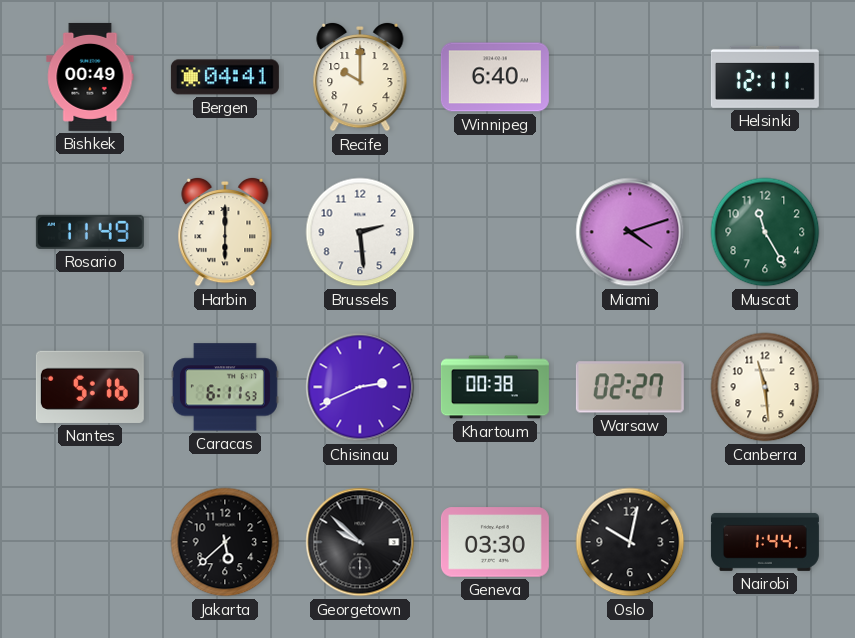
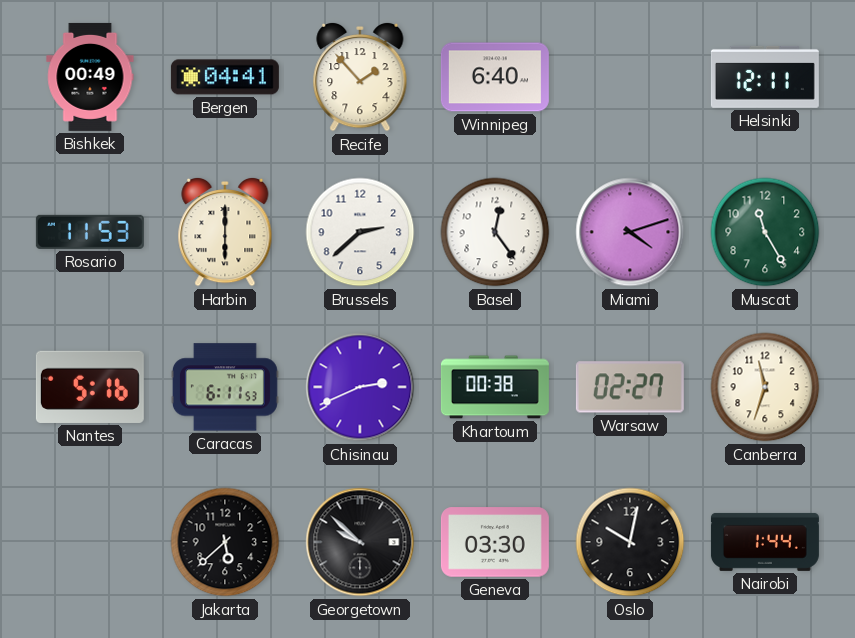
Recife: 10:00 -> 1:53 (360, 77)
Rosario: 11:49 -> 11:53 (90, 232)
Brussels: 2:29 -> 2:38 (360, 232)
Basel: none -> 12:24 (495, 232)
Canberra: 11:29 -> 11:33 (765, 387)
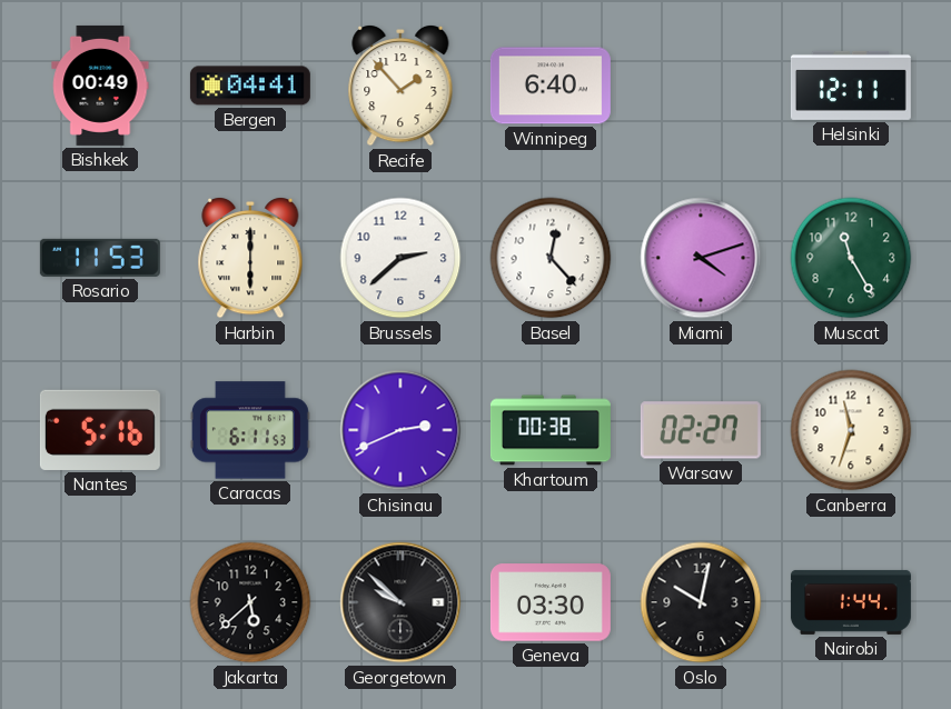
Basel: 12:24 -> 12:23 (551, 258)
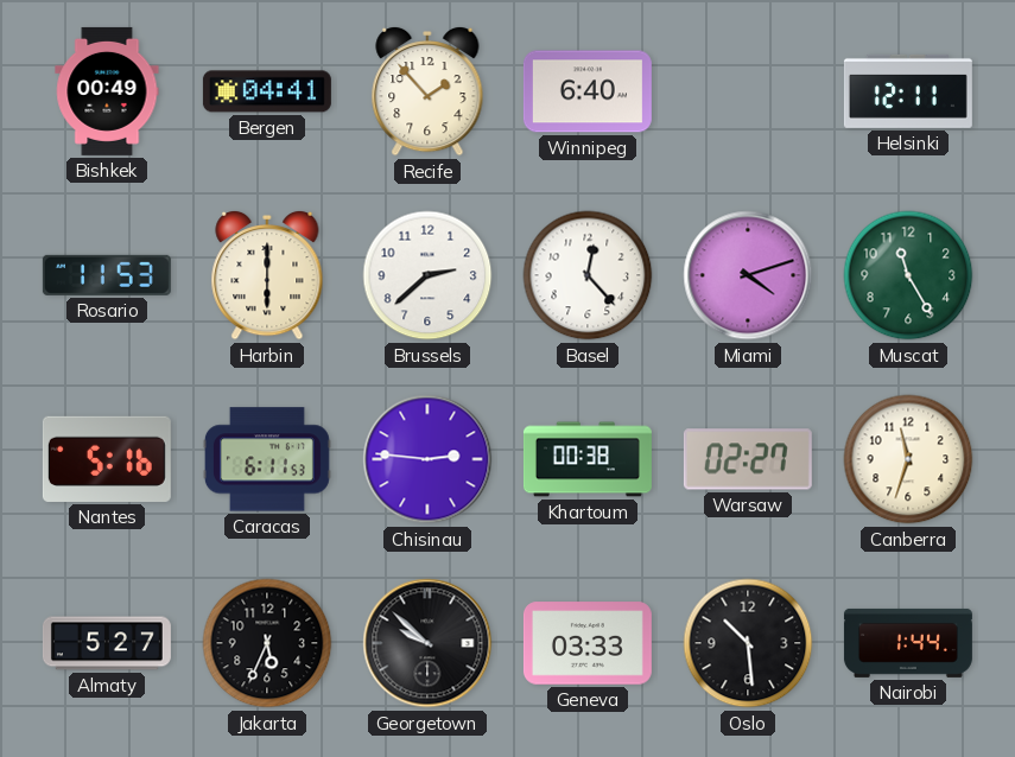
Chisinau: 2:41 -> 2:46 (427, 459)
Almaty: none -> 5:27 (107, 643)
Jakarta: 5:38 -> 5:34 (267, 643)
Geneva: 03:30 -> 03:33 (588, 643)
Oslo: 10:02 -> 10:29 (748, 643)
